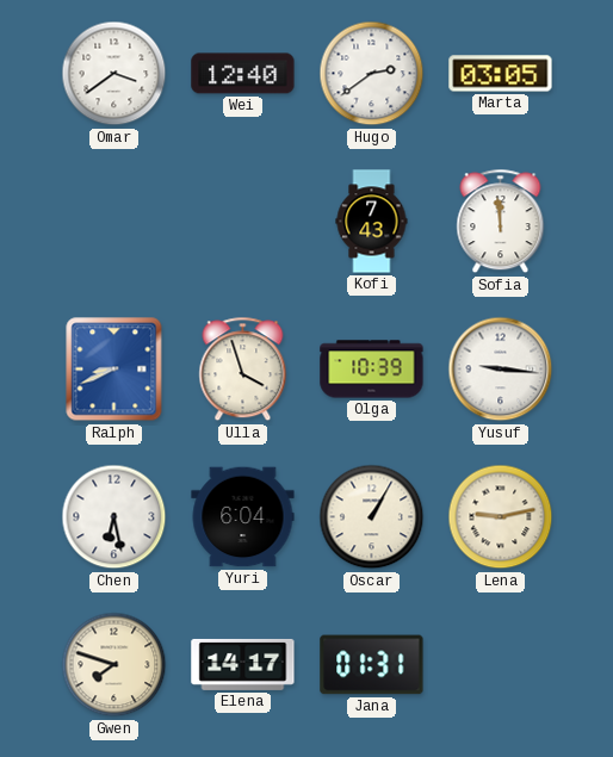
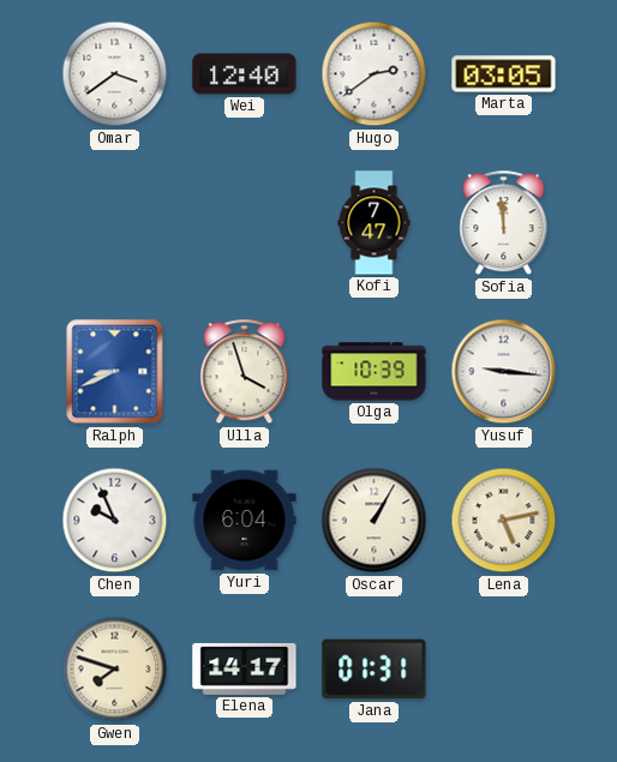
Kofi: 7:43 -> 7:47 (375, 223)
Chen: 6:28 -> 9:56 (115, 521)
Lena: 9:13 -> 5:13 (504, 521)
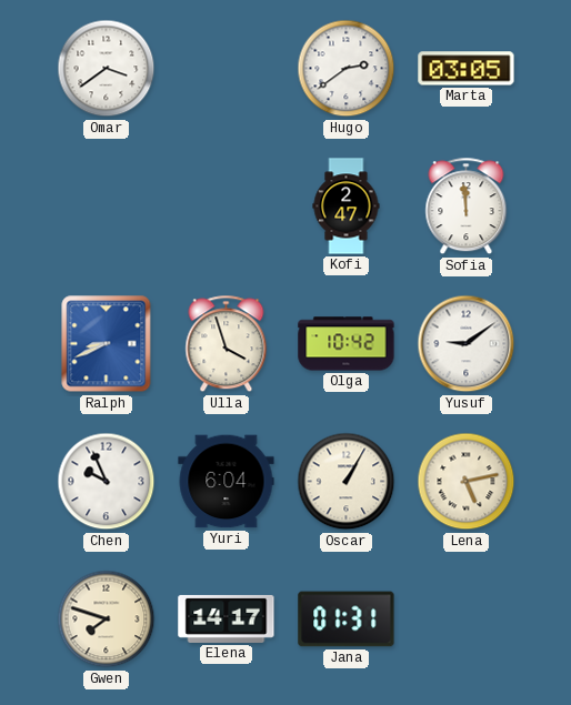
Wei: 12:40 -> none (245, 74)
Kofi: 7:47 -> 2:47 (347, 207)
Olga: 10:39 -> 10:42 (347, 344)
Yusuf: 9:16 -> 9:09 (467, 344)
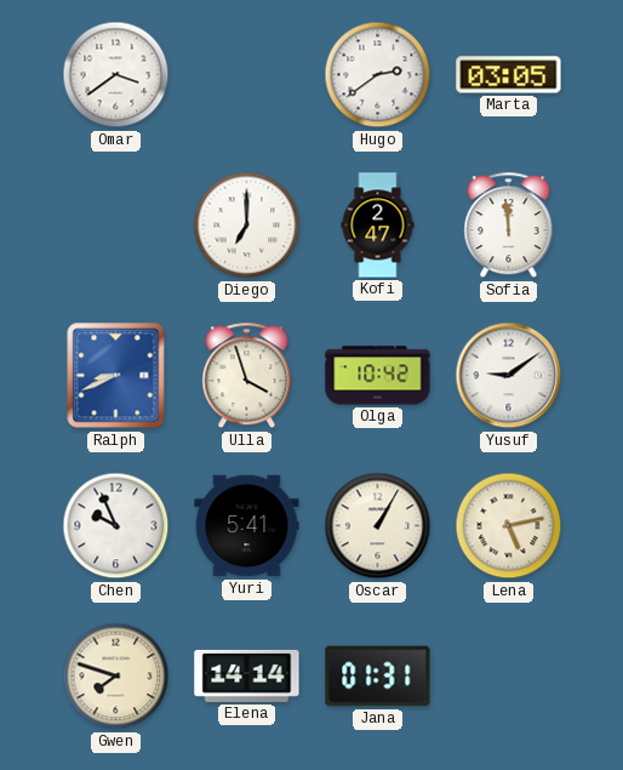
Diego: none -> 7:00 (247, 226)
Yuri: 6:04 -> 5:41 (247, 526)
Elena: 14:17 -> 14:14 (247, 675)
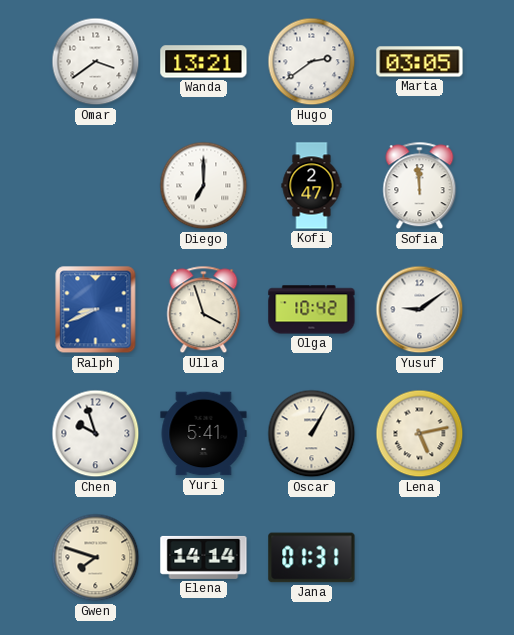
Wanda: none -> 13:21 (204, 62)
Chen: 9:56 -> 9:57 (96, 434)
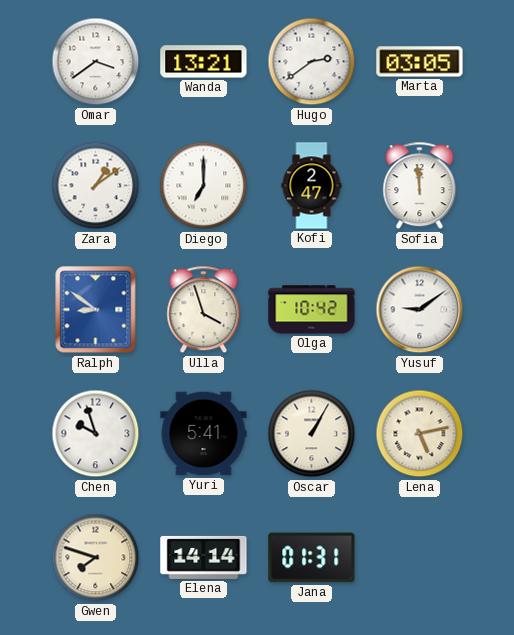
Zara: none -> 1:09 (96, 186)
Ralph: 8:41 -> 8:51 (96, 310)
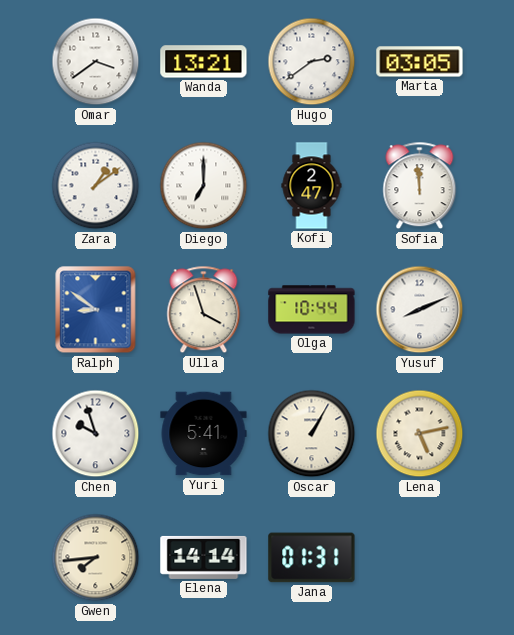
Olga: 10:42 -> 10:44 (312, 310)
Yusuf: 9:09 -> 8:11 (420, 310)
Gwen: 7:48 -> 7:44 (96, 558)
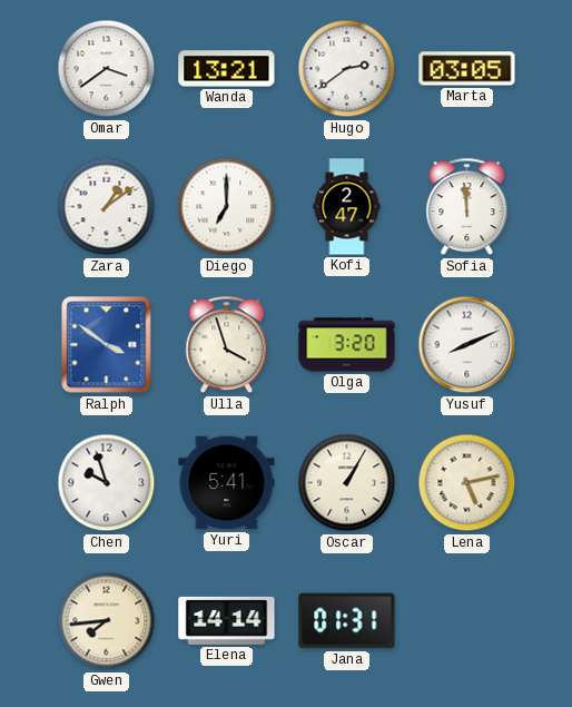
Ralph: 8:51 -> 3:51 (107, 345)
Olga: 10:44 -> 3:20 (347, 345)
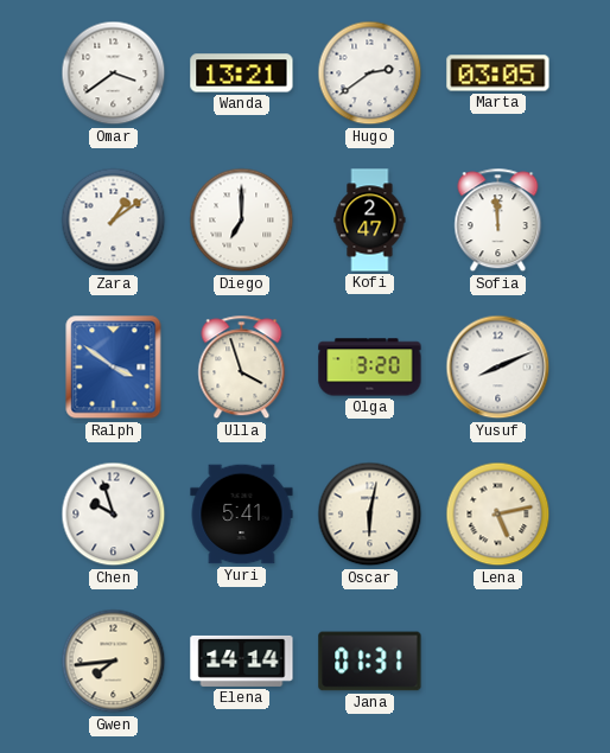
Oscar: 1:05 -> 6:02 (370, 515)
